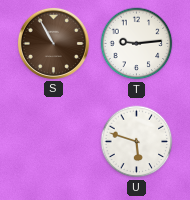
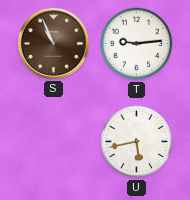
S: 10:55 -> 10:56 (53, 43)
U: 5:48 -> 5:43 (137, 142)
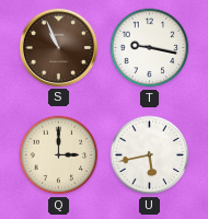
T: 9:14 -> 9:17 (150, 48)
Q: none -> 3:00 (59, 155)
